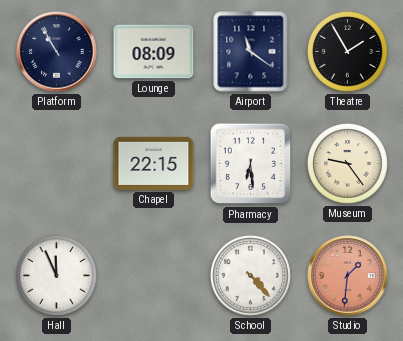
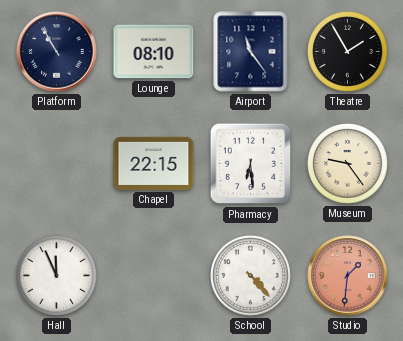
Lounge: 08:09 -> 08:10 (154, 52)
Airport: 11:21 -> 11:24 (251, 52)
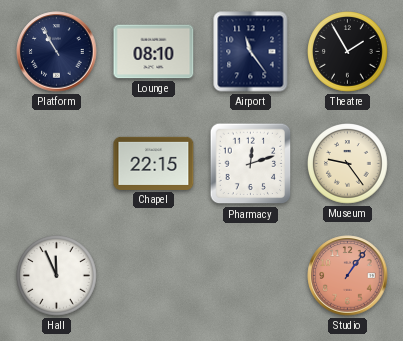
Pharmacy: 6:29 -> 12:12 (251, 164)
School: 4:23 -> none (251, 276)
Studio: 1:31 -> 1:06 (348, 276)
